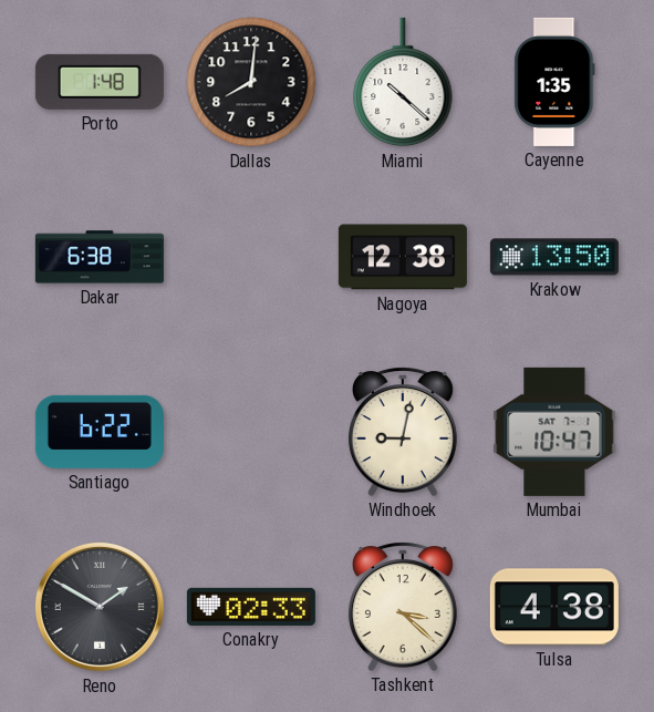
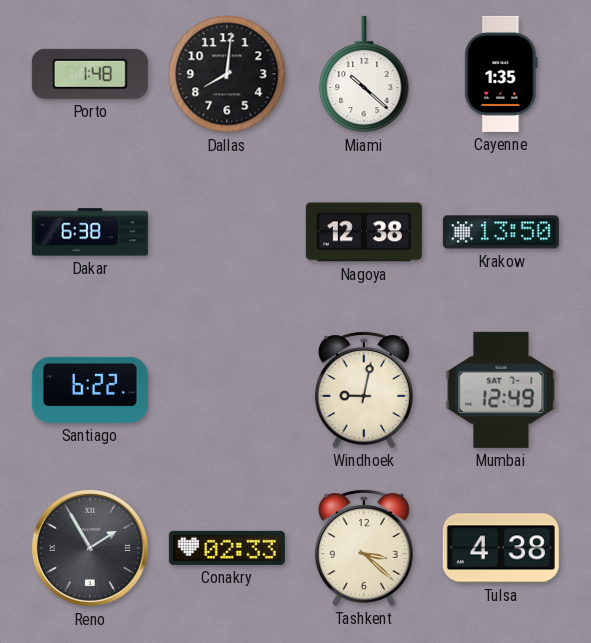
Mumbai: 10:47 -> 12:49 (501, 390)
Reno: 1:50 -> 1:55 (90, 548)
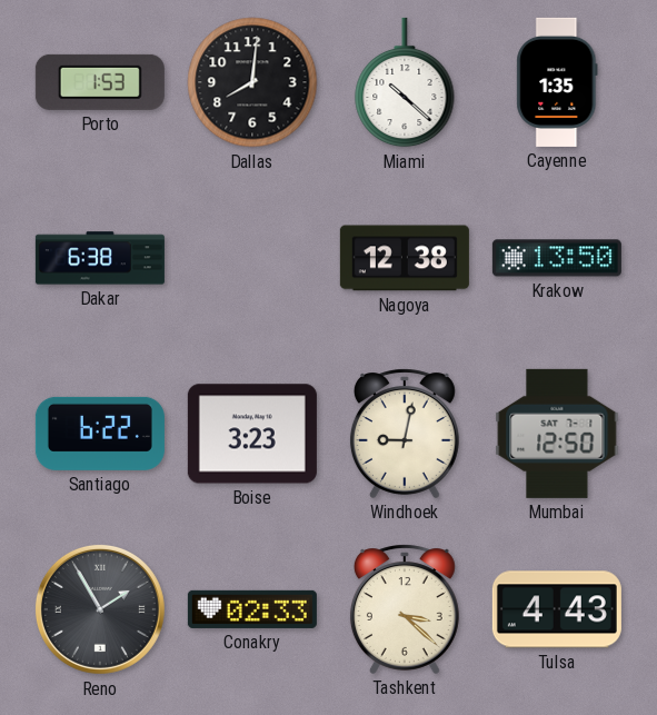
Porto: 1:48 -> 1:53 (100, 82)
Boise: none -> 3:23 (252, 434)
Mumbai: 12:49 -> 12:50 (557, 434)
Tulsa: 4:38 -> 4:43 (557, 609)
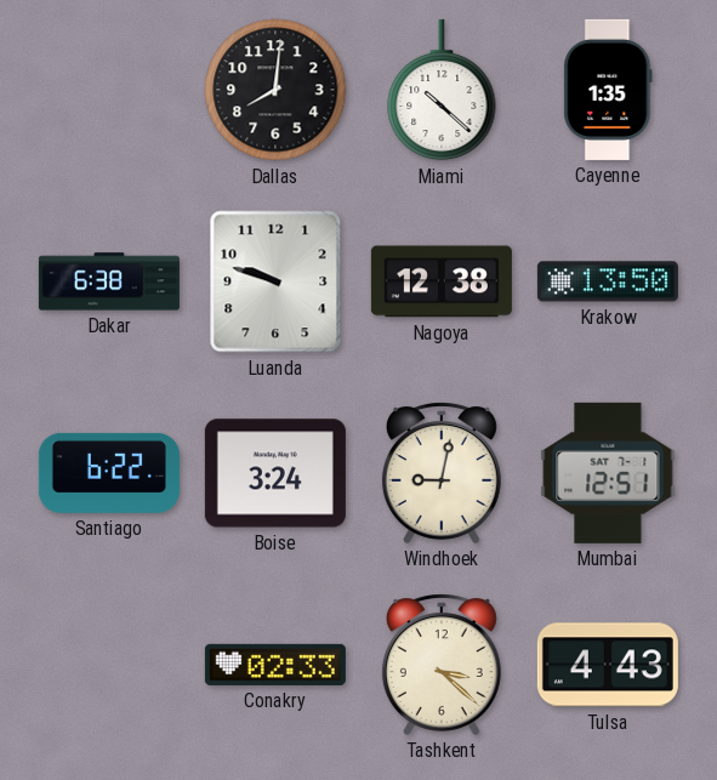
Porto: 1:53 -> none (100, 82)
Luanda: none -> 9:48 (275, 281)
Boise: 3:23 -> 3:24 (275, 473)
Mumbai: 12:50 -> 12:51 (608, 473)
Reno: 1:55 -> none (100, 609)
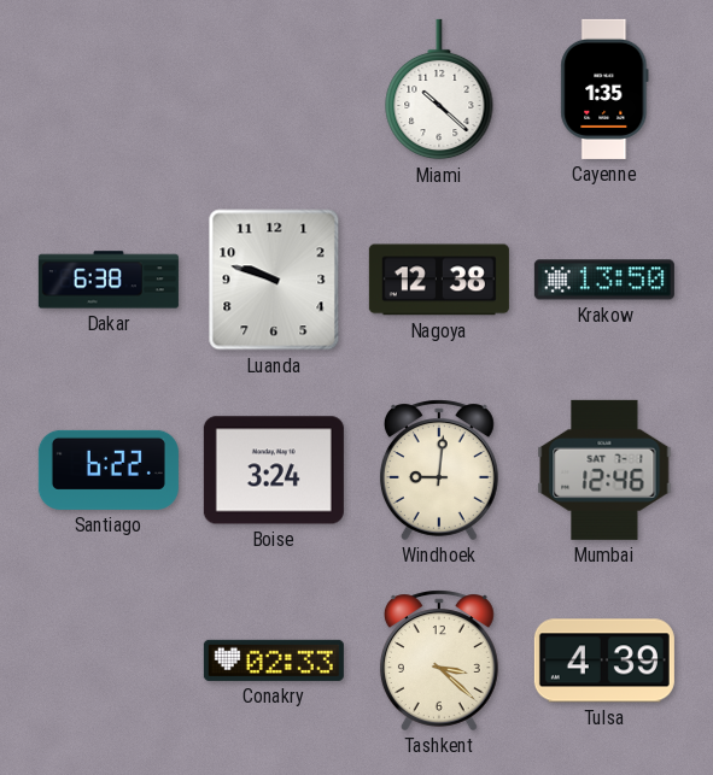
Dallas: 8:01 -> none (275, 90)
Windhoek: 9:02 -> 9:01 (439, 470)
Mumbai: 12:51 -> 12:46 (604, 470)
Tulsa: 4:43 -> 4:39 (604, 660)
